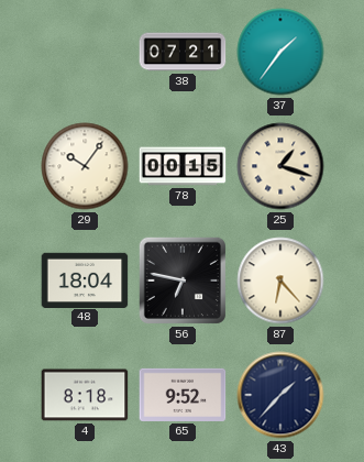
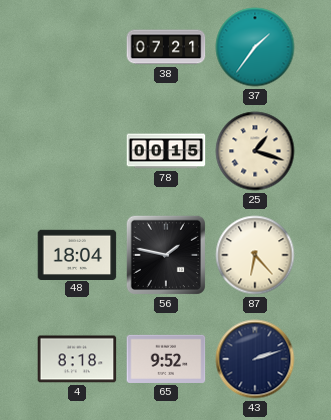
29: 10:06 -> none (85, 166)
56: 6:47 -> 1:47 (166, 255)
43: 1:37 -> 2:12 (255, 359)
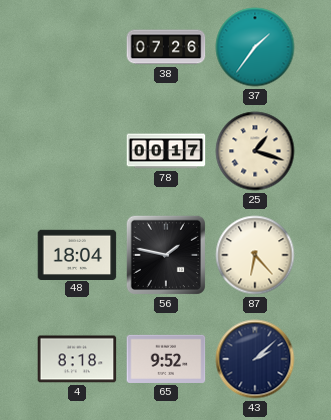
38: 07:21 -> 07:26 (166, 47)
78: 00:15 -> 00:17 (166, 151)
43: 2:12 -> 2:08 (255, 359)
